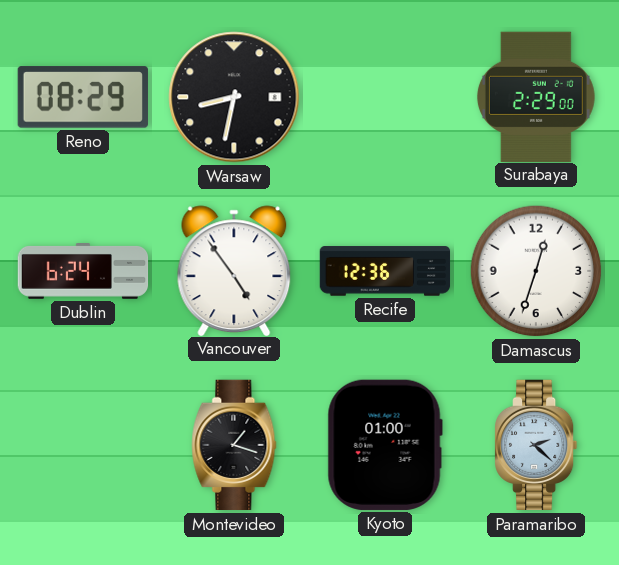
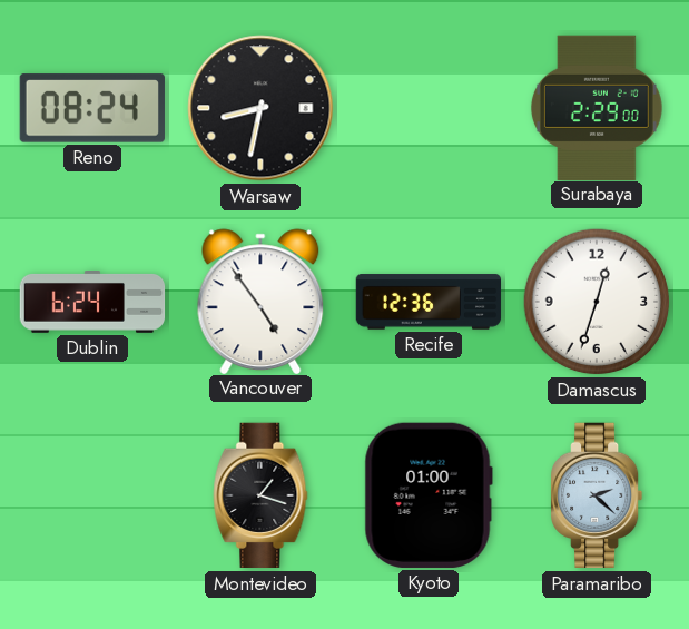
Reno: 08:29 -> 08:24 (91, 108)
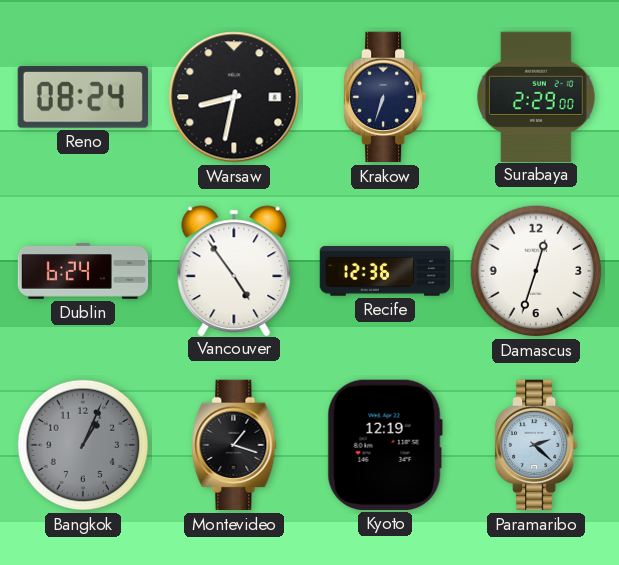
Krakow: none -> 6:33 (386, 97)
Bangkok: none -> 1:04 (83, 445)
Kyoto: 01:00 -> 12:19 (385, 445)
